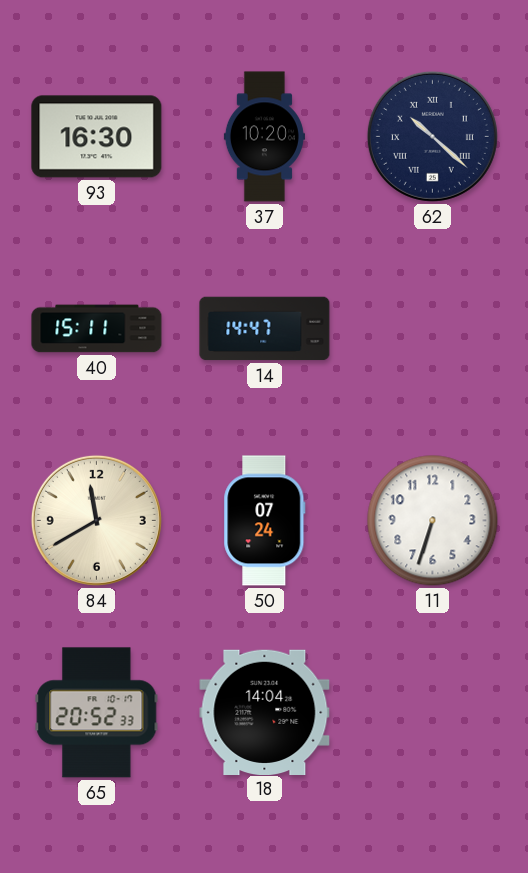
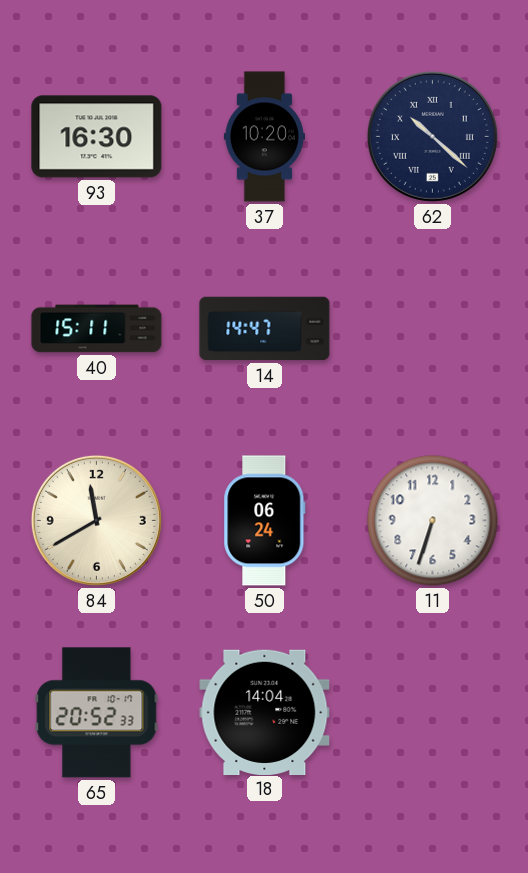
50: 07:24 -> 06:24 (265, 521)
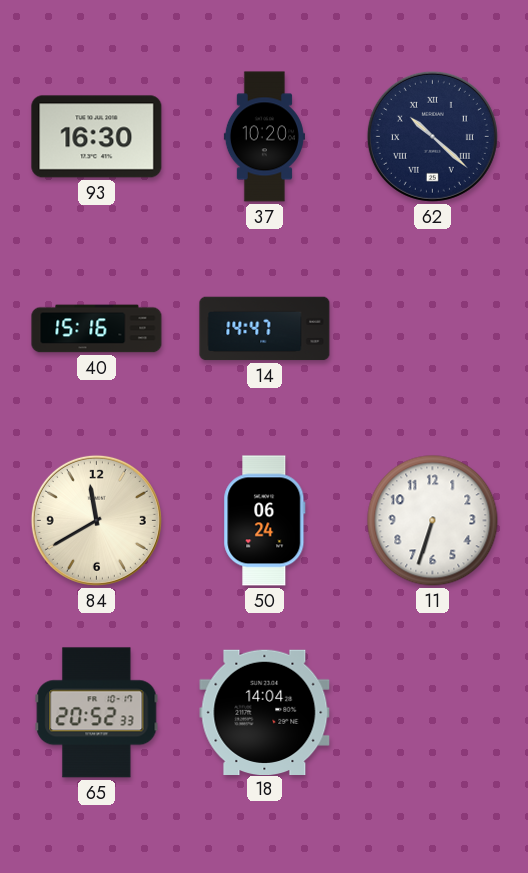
40: 15:11 -> 15:16 (97, 329)
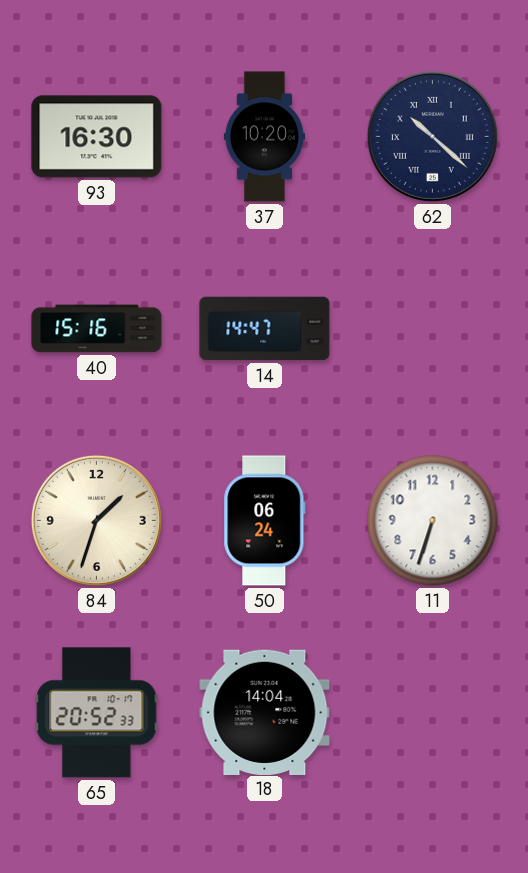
84: 11:40 -> 1:33 (96, 520)
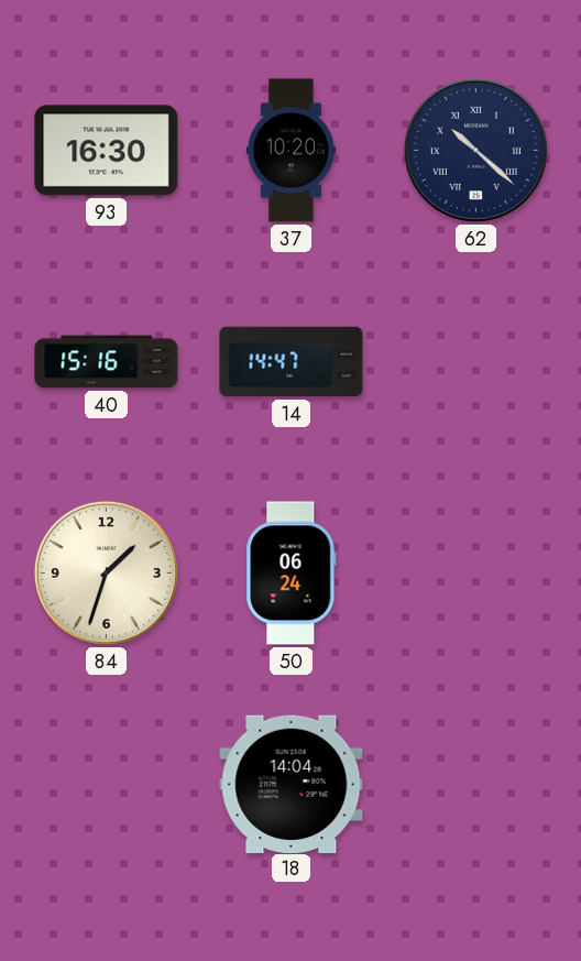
11: 6:33 -> none (433, 521)
65: 20:52 -> none (97, 713)
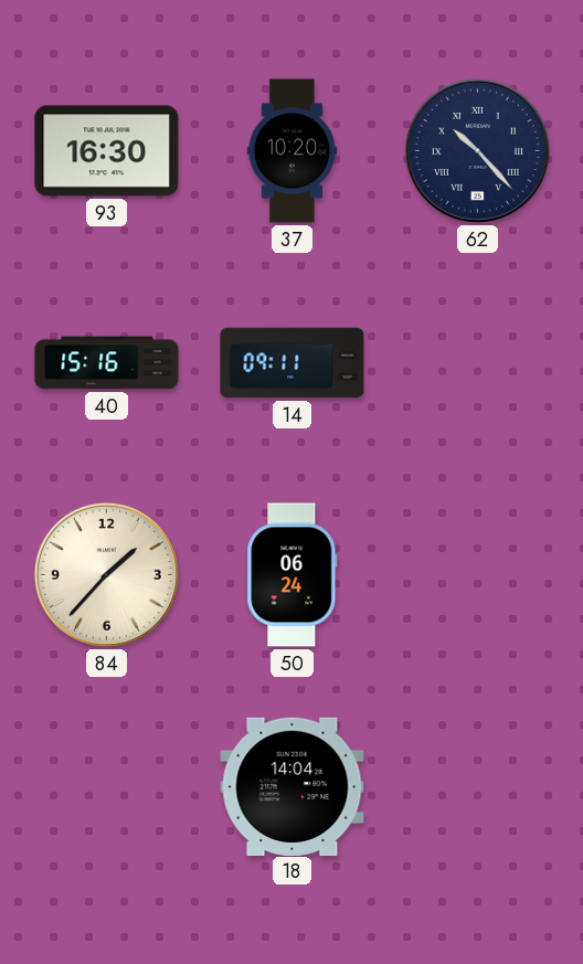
62: 10:22 -> 10:23 (477, 150)
14: 14:47 -> 09:11 (293, 363)
84: 1:33 -> 1:37 (106, 574)
